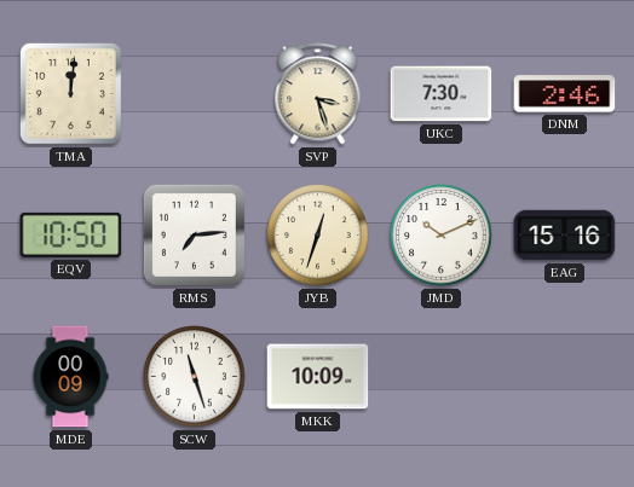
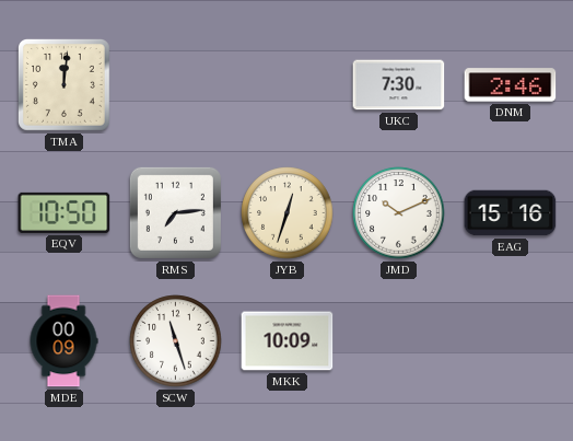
SVP: 3:27 -> none (318, 94)
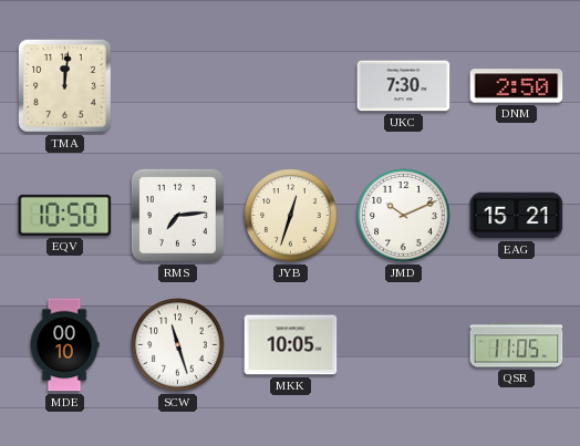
DNM: 2:46 -> 2:50 (517, 86)
EAG: 15:16 -> 15:21 (517, 216)
MDE: 00:09 -> 00:10 (64, 345)
MKK: 10:09 -> 10:05 (291, 345)
QSR: none -> 11:05 (517, 345)
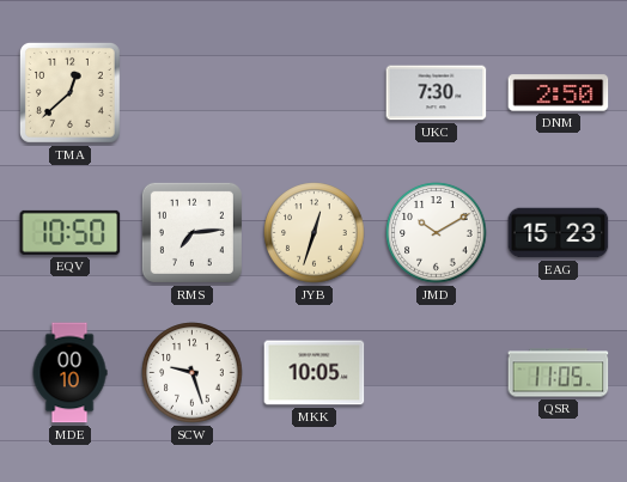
TMA: 12:01 -> 12:38 (71, 93)
JMD: 10:11 -> 10:10 (437, 233)
EAG: 15:21 -> 15:23 (559, 233)
SCW: 11:27 -> 9:27 (193, 373)
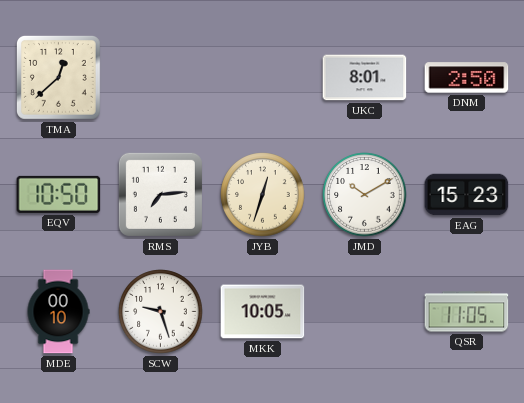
UKC: 7:30 -> 8:01 (365, 78)
